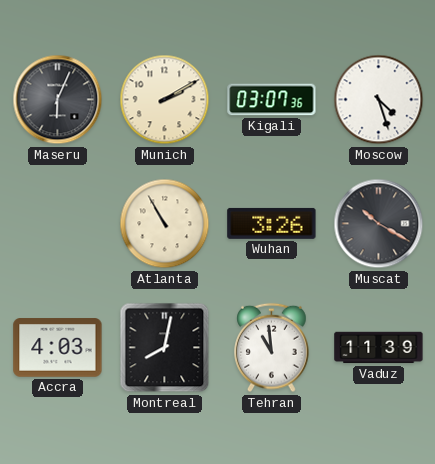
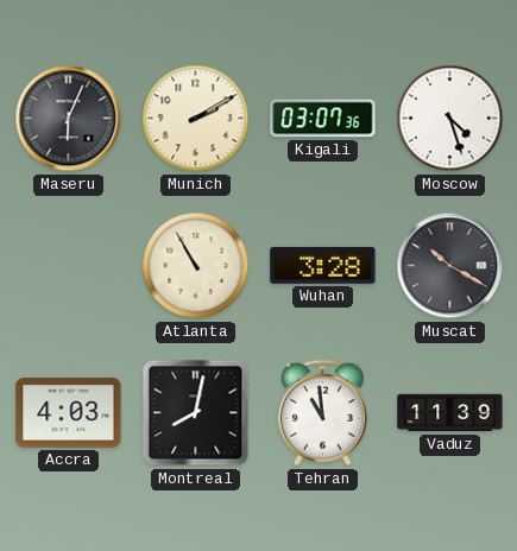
Wuhan: 3:26 -> 3:28 (323, 265)
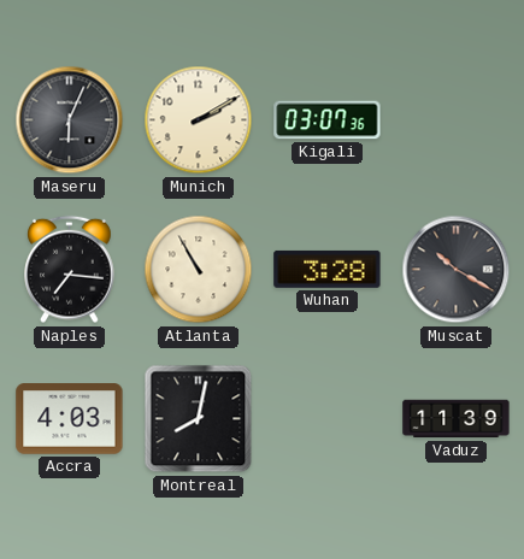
Moscow: 4:27 -> none (450, 119)
Naples: none -> 7:16 (70, 270)
Tehran: 10:59 -> none (323, 413)
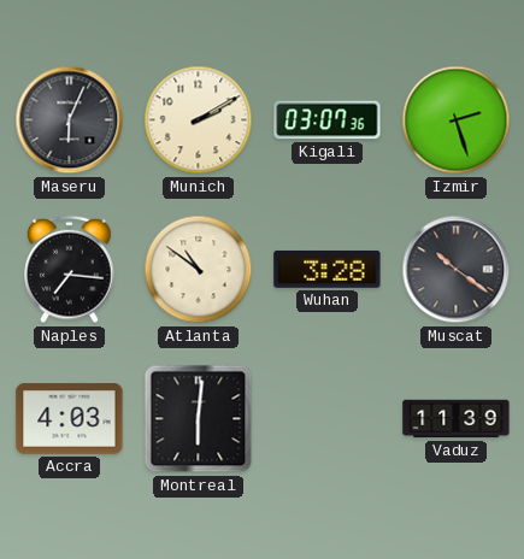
Izmir: none -> 2:27 (457, 120)
Atlanta: 10:55 -> 10:51 (199, 270)
Muscat: 10:20 -> 10:21 (457, 270)
Montreal: 8:02 -> 6:01 (199, 419)
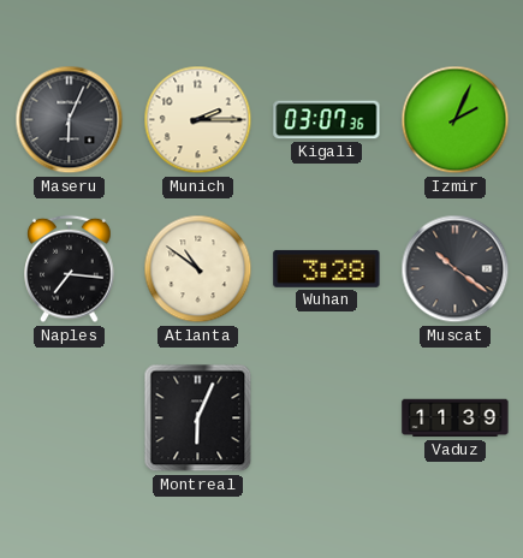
Munich: 2:10 -> 2:15 (198, 120)
Izmir: 2:27 -> 2:04 (456, 120)
Accra: 4:03 -> none (70, 419)
Montreal: 6:01 -> 6:04 (198, 419)
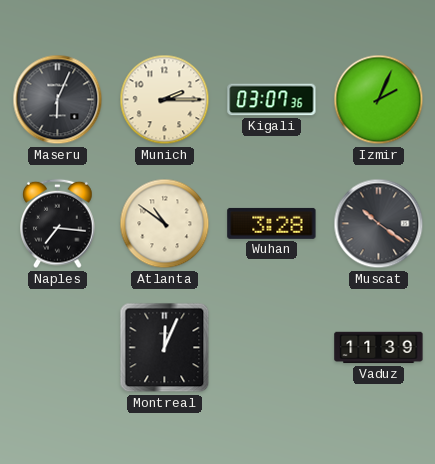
Montreal: 6:04 -> 12:04 (165, 348)
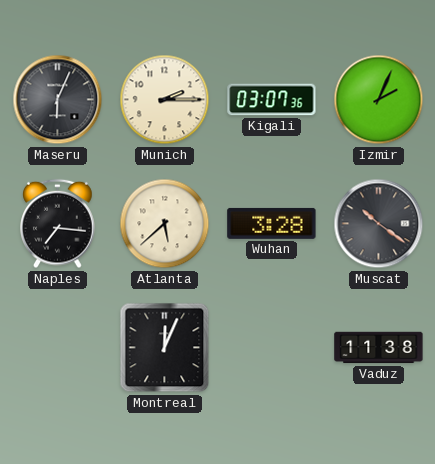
Atlanta: 10:51 -> 5:38 (165, 224)
Vaduz: 11:39 -> 11:38 (379, 348)
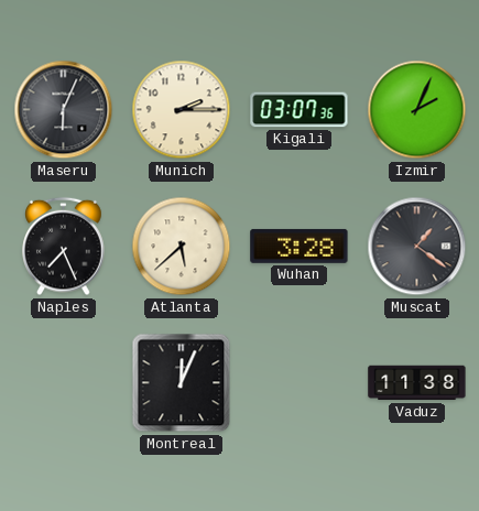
Naples: 7:16 -> 7:26 (64, 247)
Muscat: 10:21 -> 1:21 (417, 247)
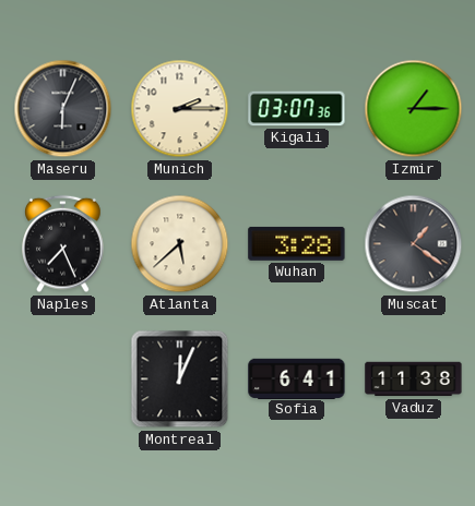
Izmir: 2:04 -> 1:15 (414, 109)
Sofia: none -> 6:41 (297, 378)
